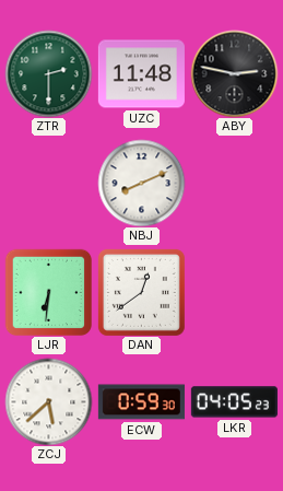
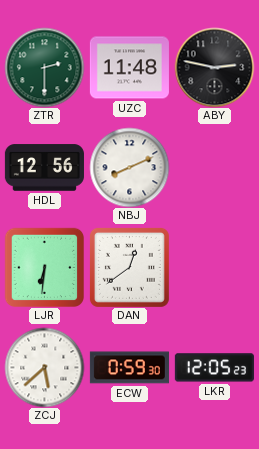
HDL: none -> 12:56 (44, 168)
LKR: 04:05 -> 12:05 (214, 368)
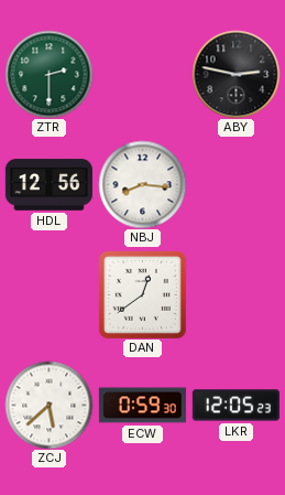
UZC: 11:48 -> none (129, 68)
NBJ: 8:11 -> 8:16 (142, 184)
LJR: 6:31 -> none (44, 267)
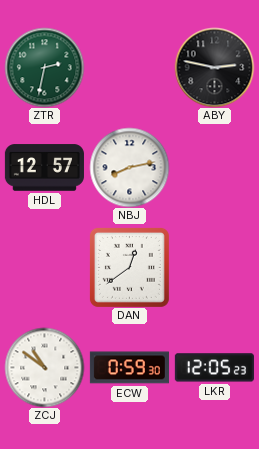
ZTR: 2:30 -> 2:32 (44, 67)
HDL: 12:56 -> 12:57 (44, 168)
NBJ: 8:16 -> 8:13 (129, 167)
ZCJ: 5:38 -> 10:51 (44, 367)
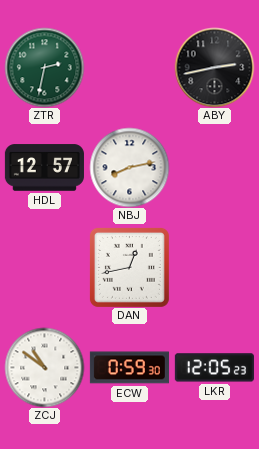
ABY: 2:47 -> 2:43 (214, 67)
DAN: 12:39 -> 12:43 (129, 267)
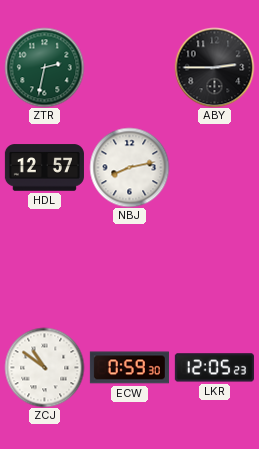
ABY: 2:43 -> 2:45 (214, 67)
DAN: 12:43 -> none (129, 267)
